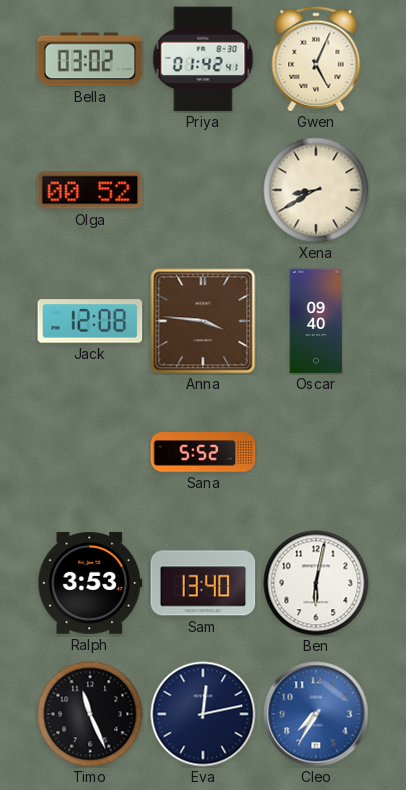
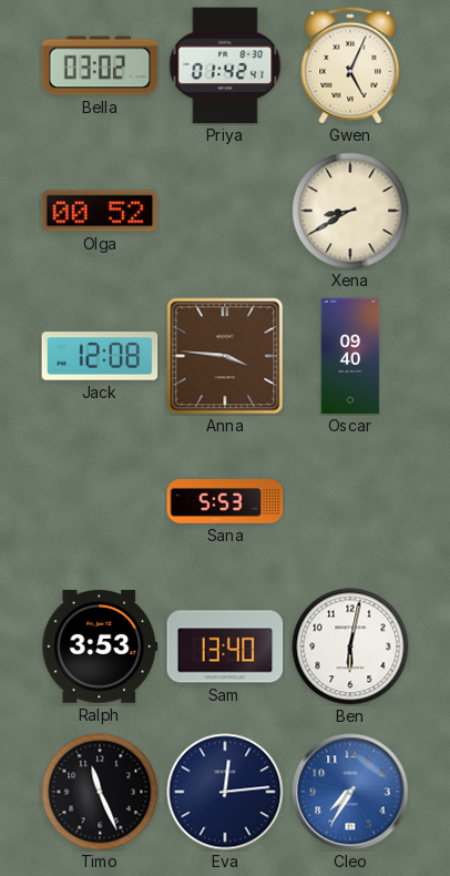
Sana: 5:52 -> 5:53 (225, 501)
Eva: 12:13 -> 12:14 (225, 792)
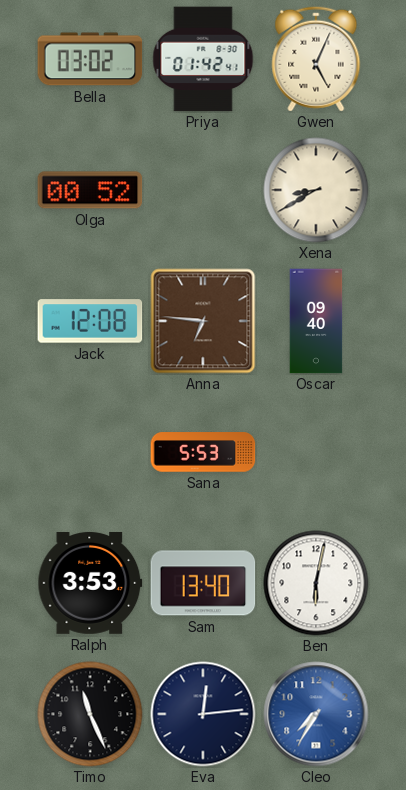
Anna: 3:46 -> 6:46 (203, 321)
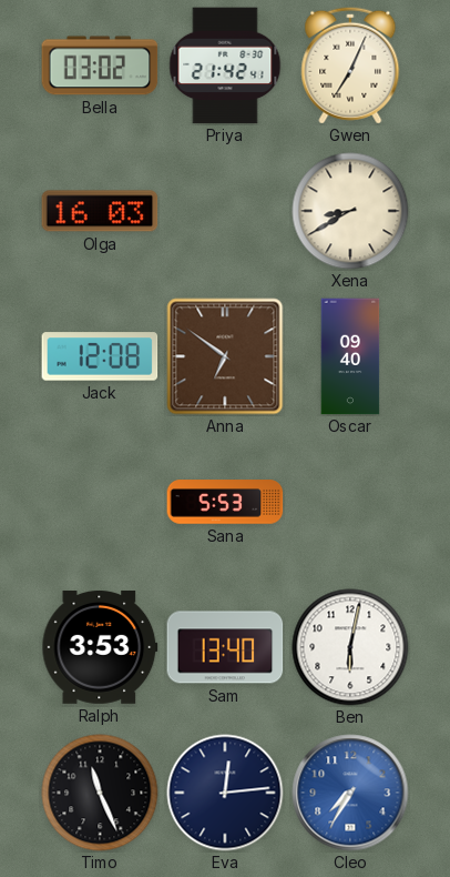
Priya: 01:42 -> 21:42 (225, 65)
Gwen: 5:04 -> 7:04 (350, 65)
Olga: 00:52 -> 16:03 (100, 211)
Anna: 6:46 -> 6:51 (225, 356)
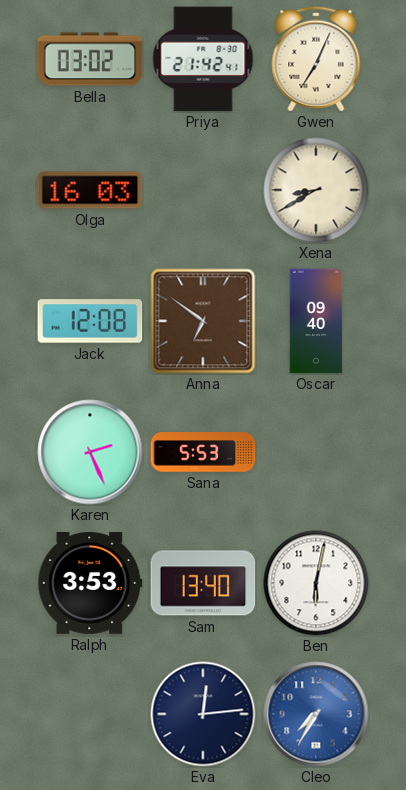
Karen: none -> 2:26 (90, 452)
Timo: 11:26 -> none (100, 793)
